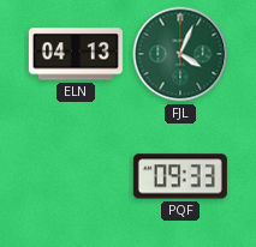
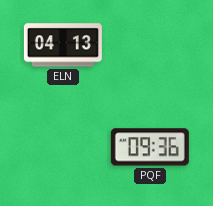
FJL: 4:04 -> none (180, 54)
PQF: 09:33 -> 09:36 (150, 147)
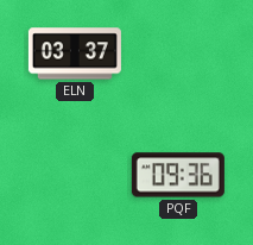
ELN: 04:13 -> 03:37 (75, 54)
